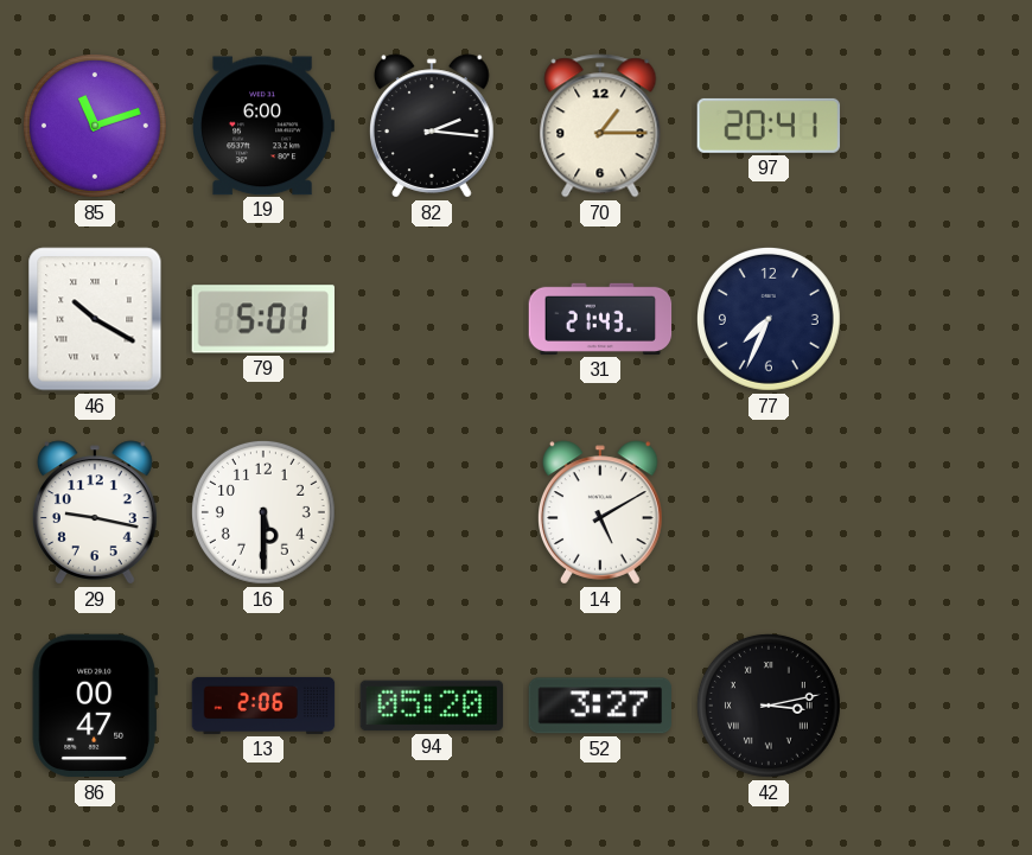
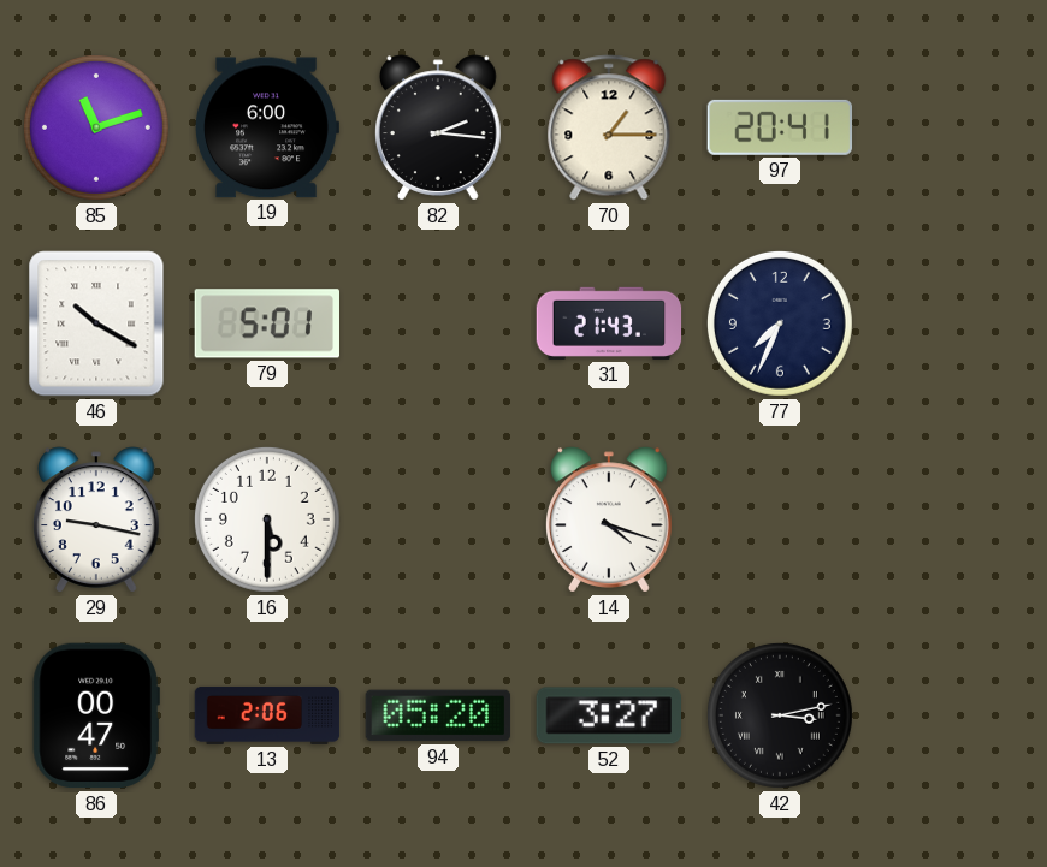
14: 5:10 -> 4:18 (610, 519)
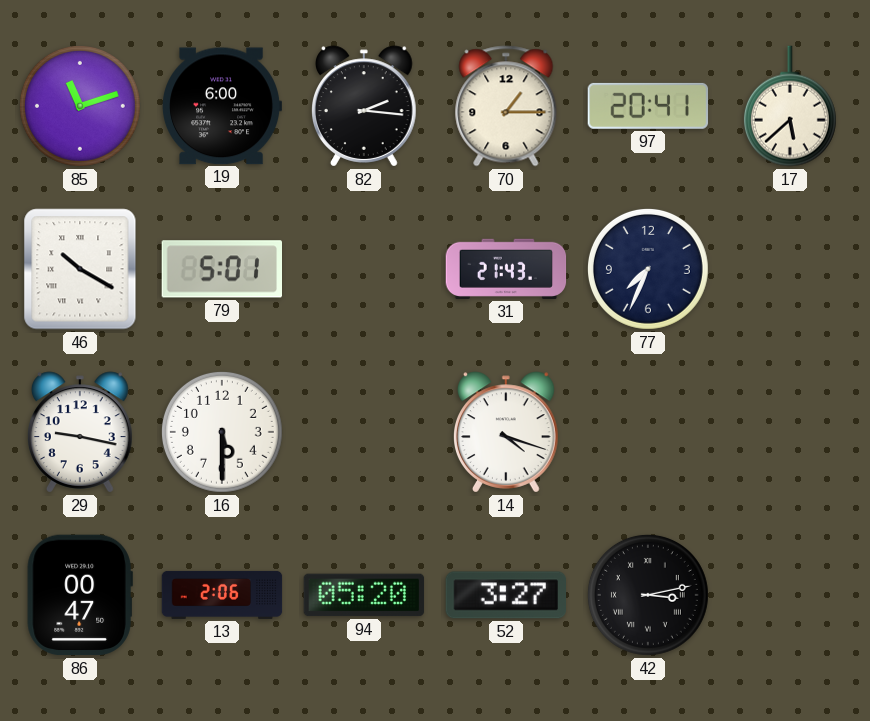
17: none -> 5:38 (790, 106)
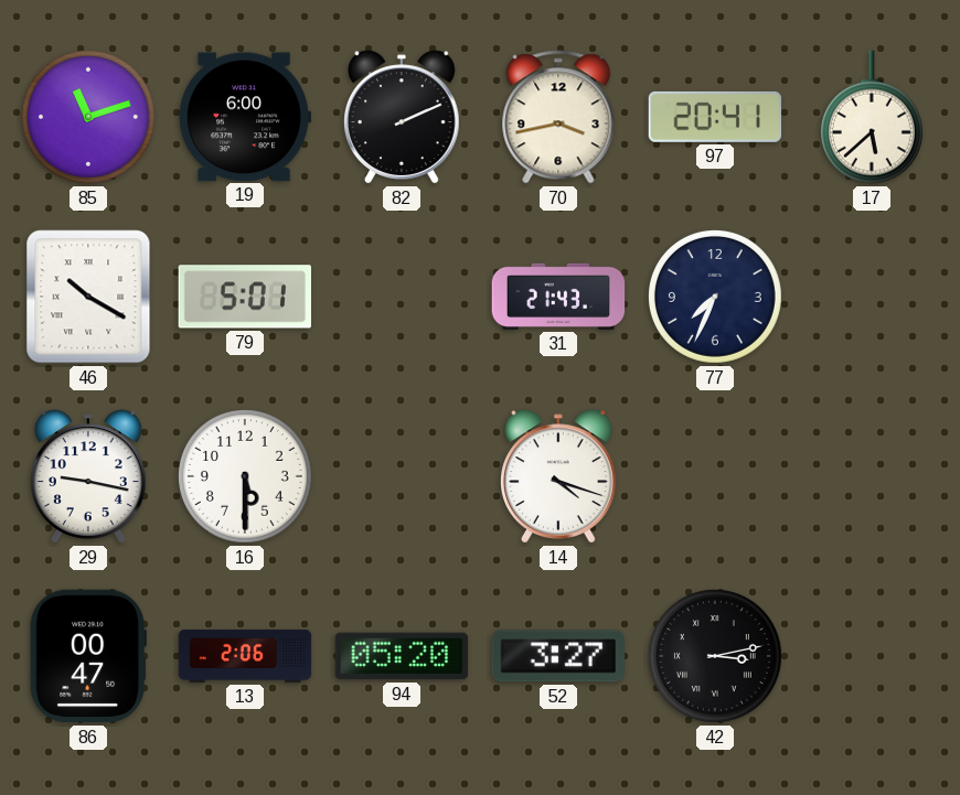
82: 2:16 -> 2:11 (403, 117)
70: 1:15 -> 3:43 (558, 117)
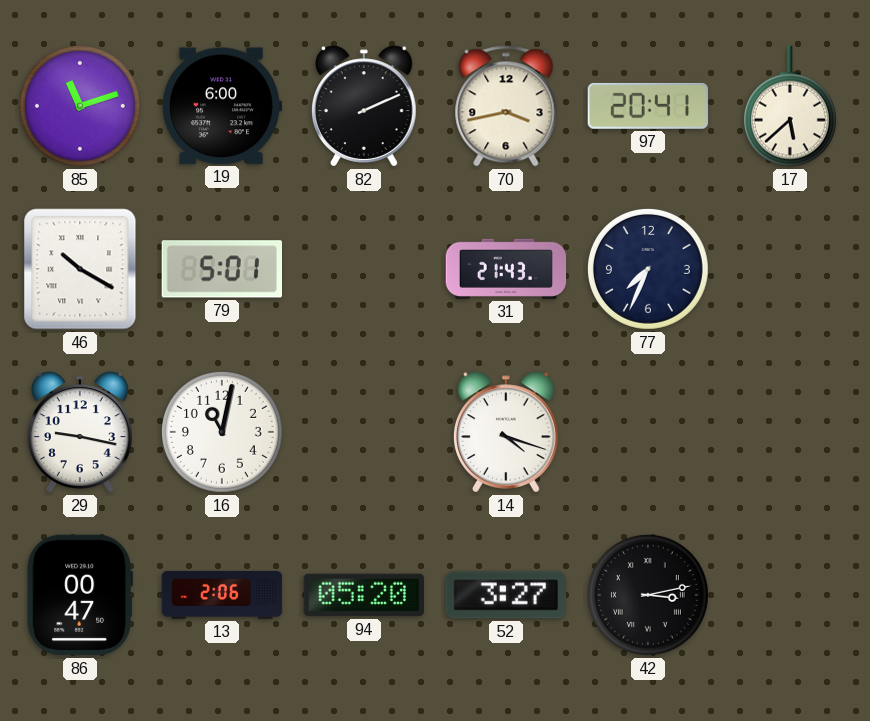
16: 5:30 -> 11:02 (222, 432)
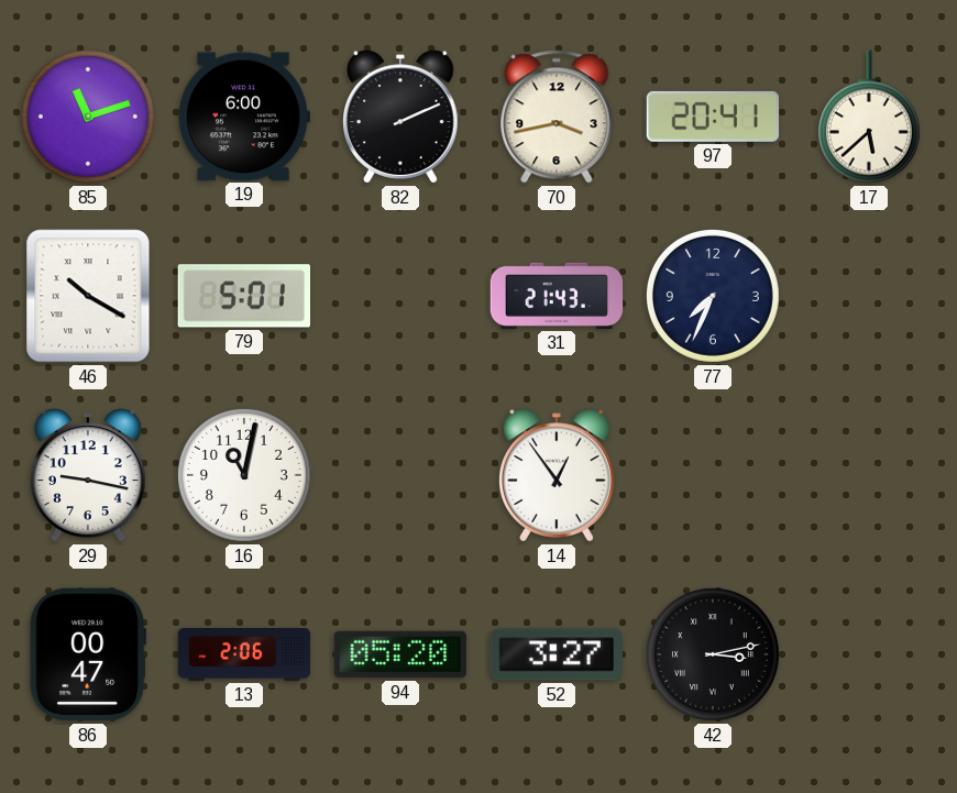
14: 4:18 -> 12:54 (558, 475)
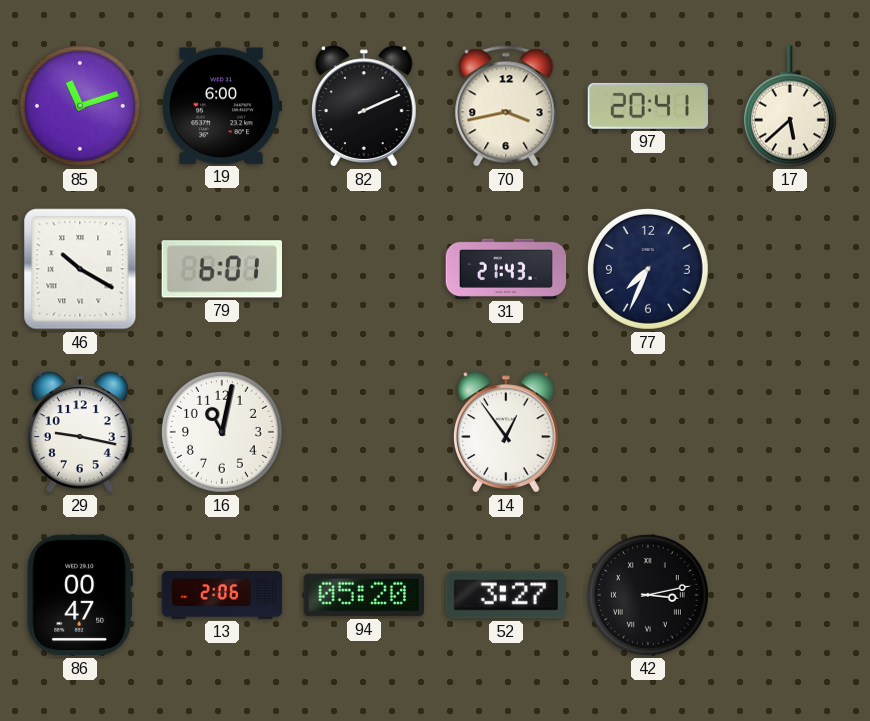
79: 5:01 -> 6:01 (221, 269)
